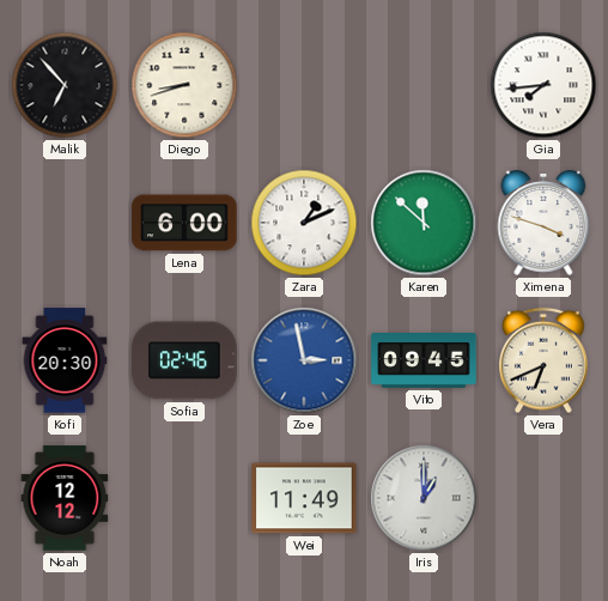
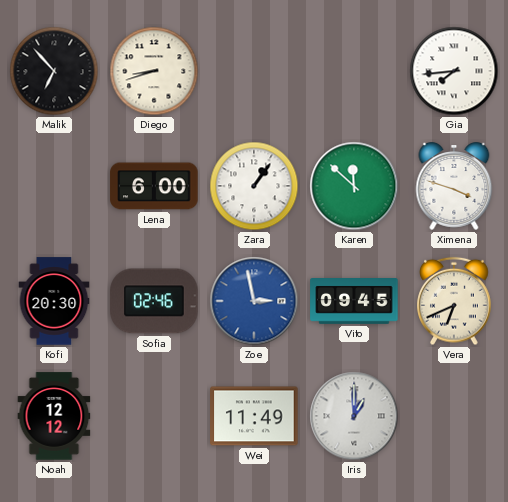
Zara: 1:11 -> 1:06 (254, 186)
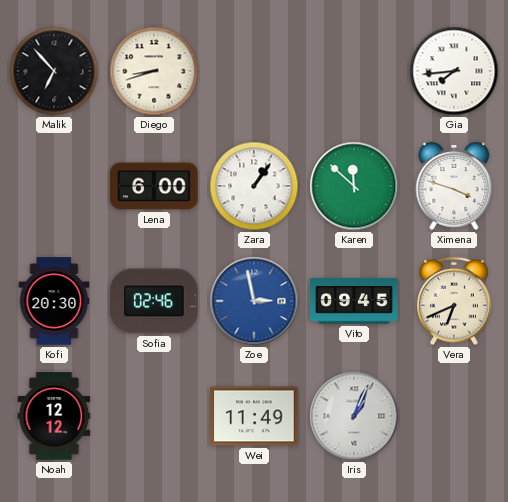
Iris: 1:00 -> 1:04 (354, 416)
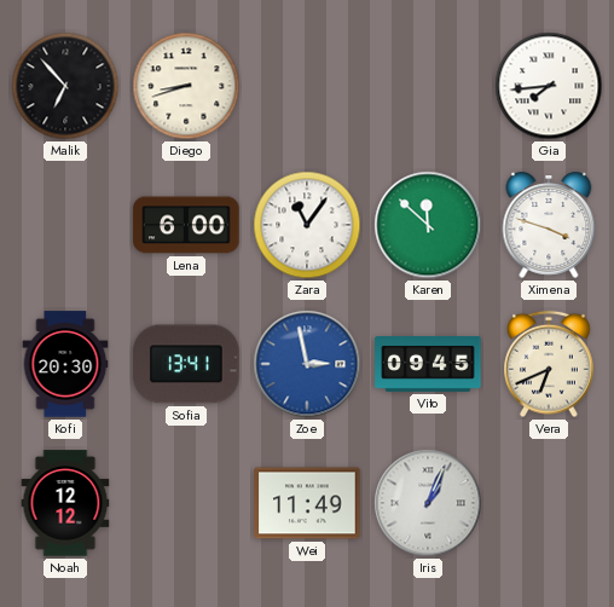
Zara: 1:06 -> 11:06 (307, 225)
Sofia: 02:46 -> 13:41 (186, 364)
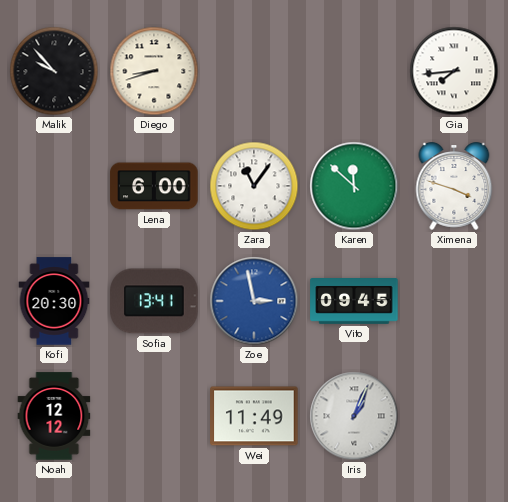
Malik: 6:53 -> 9:53 (54, 71)
Vera: 6:41 -> none (549, 364)
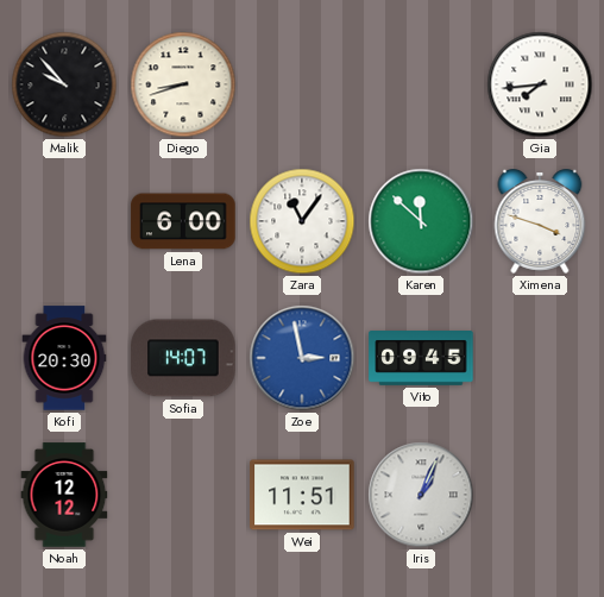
Sofia: 13:41 -> 14:07 (183, 358)
Wei: 11:49 -> 11:51 (302, 495)
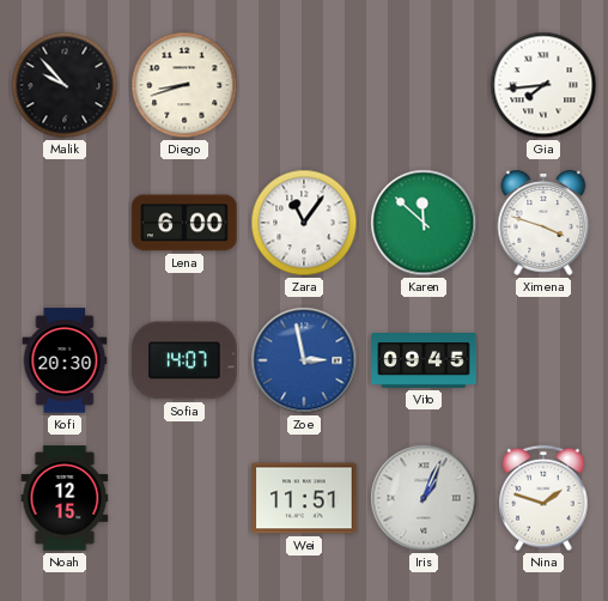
Noah: 12:12 -> 12:15 (65, 498)
Nina: none -> 1:48 (543, 498)
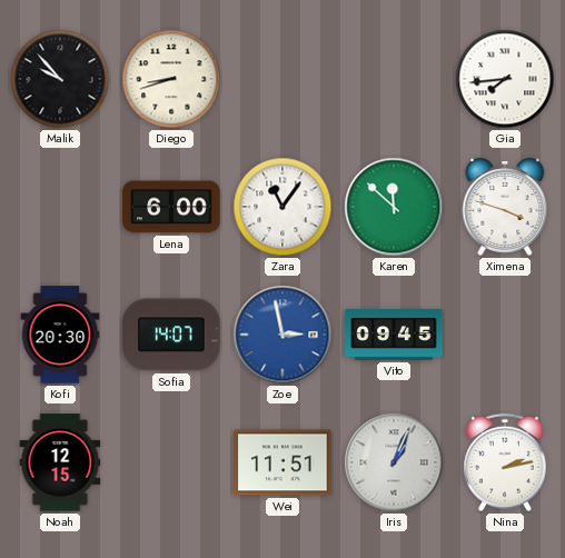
Nina: 1:48 -> 2:13 (505, 462)
